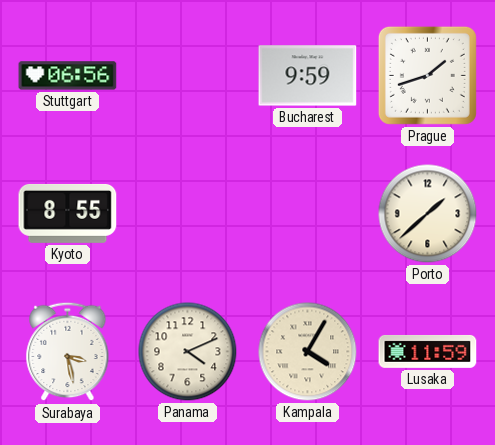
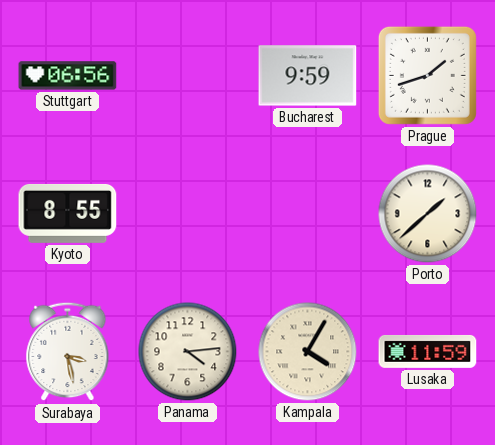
Panama: 4:11 -> 4:14 (188, 352)
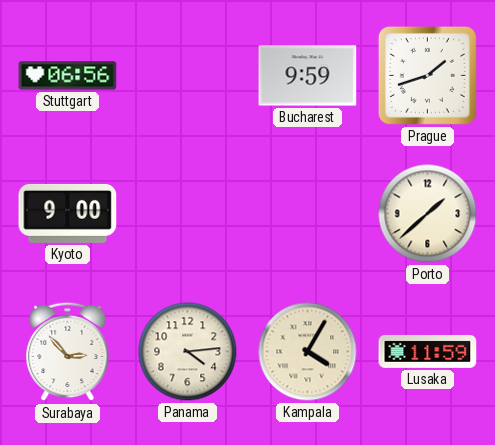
Kyoto: 8:55 -> 9:00 (68, 213)
Surabaya: 3:28 -> 2:53 (68, 352)
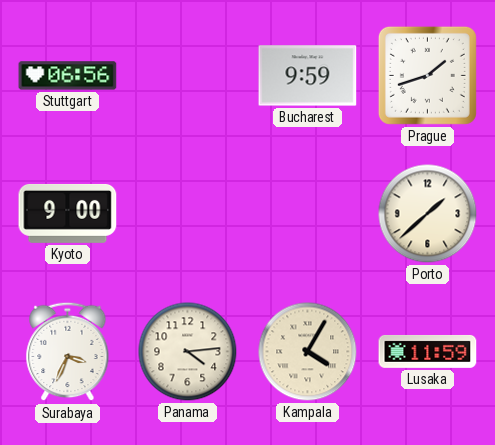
Surabaya: 2:53 -> 3:34 (68, 352)
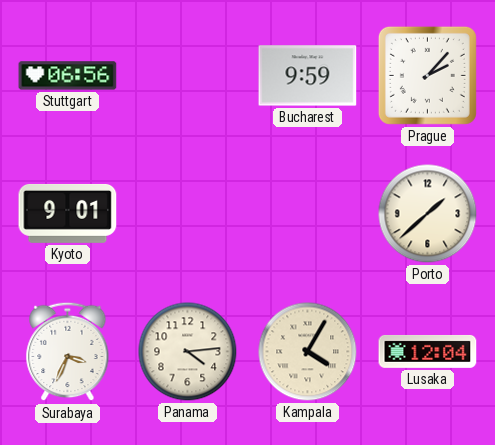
Prague: 1:42 -> 2:07 (427, 75)
Kyoto: 9:00 -> 9:01 (68, 213)
Lusaka: 11:59 -> 12:04 (428, 351)
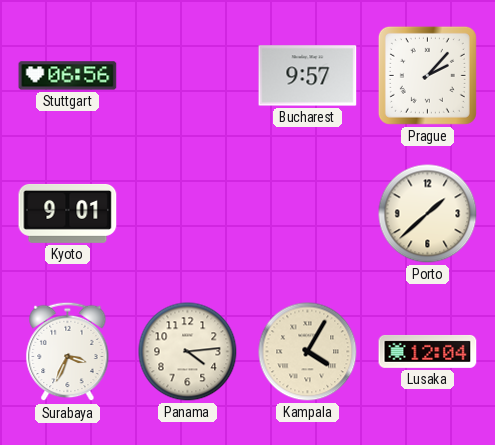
Bucharest: 9:59 -> 9:57 (308, 76)
